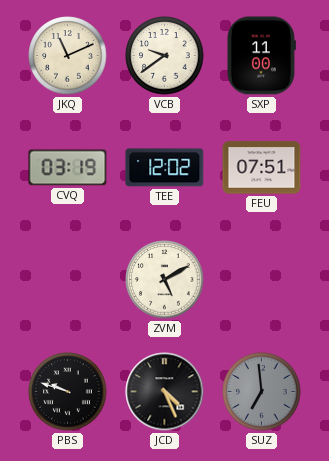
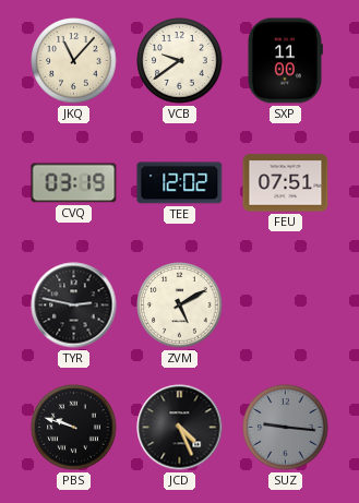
JKQ: 11:11 -> 11:07 (74, 61)
TYR: none -> 2:47 (74, 306)
SUZ: 6:59 -> 9:16 (286, 428)
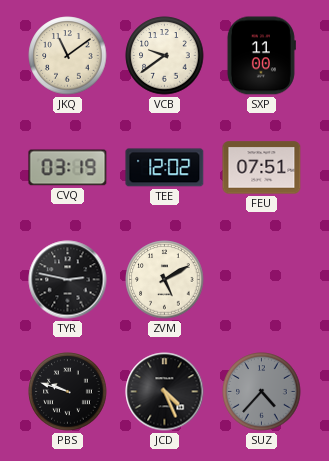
JKQ: 11:07 -> 11:09 (68, 56)
SUZ: 9:16 -> 4:37 (262, 392)
